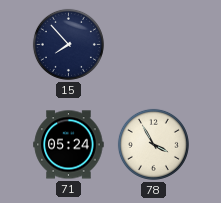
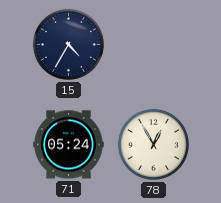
15: 7:53 -> 4:35 (68, 44)
78: 3:55 -> 12:55 (153, 144)
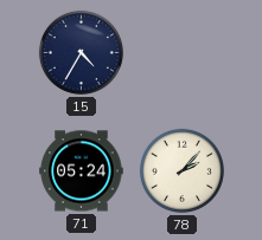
78: 12:55 -> 2:07 (181, 170)
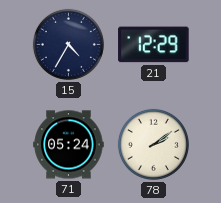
21: none -> 12:29 (154, 45)
78: 2:07 -> 2:09 (153, 144)
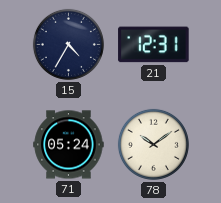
21: 12:29 -> 12:31 (154, 45)
78: 2:09 -> 10:09 (153, 144)
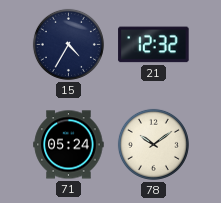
21: 12:31 -> 12:32 (154, 45)
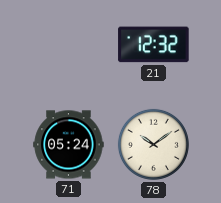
15: 4:35 -> none (68, 44)
